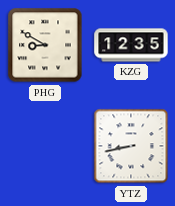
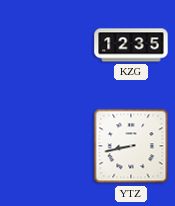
PHG: 8:50 -> none (45, 45)
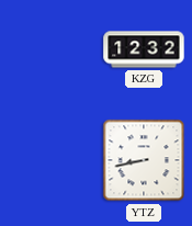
KZG: 12:35 -> 12:32 (144, 49)
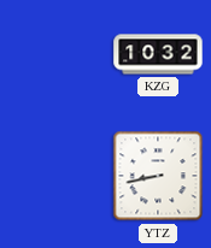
KZG: 12:32 -> 10:32 (158, 54)
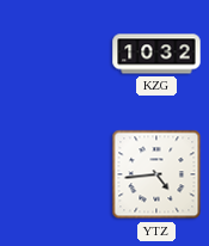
YTZ: 8:43 -> 4:44 (156, 174)
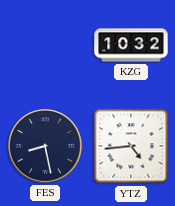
FES: none -> 8:28 (45, 146)
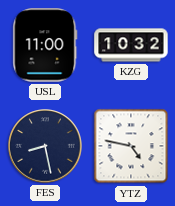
USL: none -> 11:00 (45, 45)
YTZ: 4:44 -> 4:47 (131, 146)
